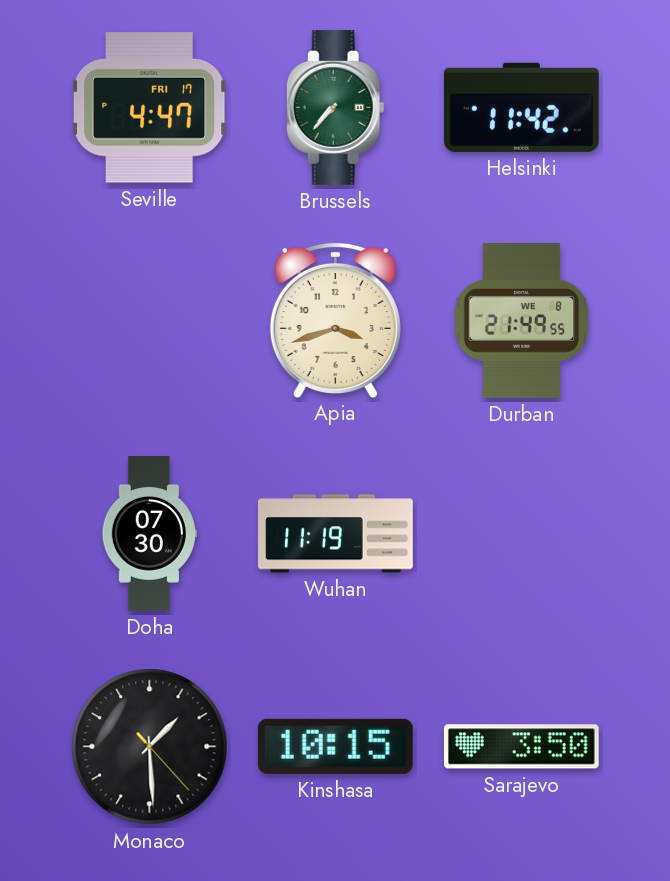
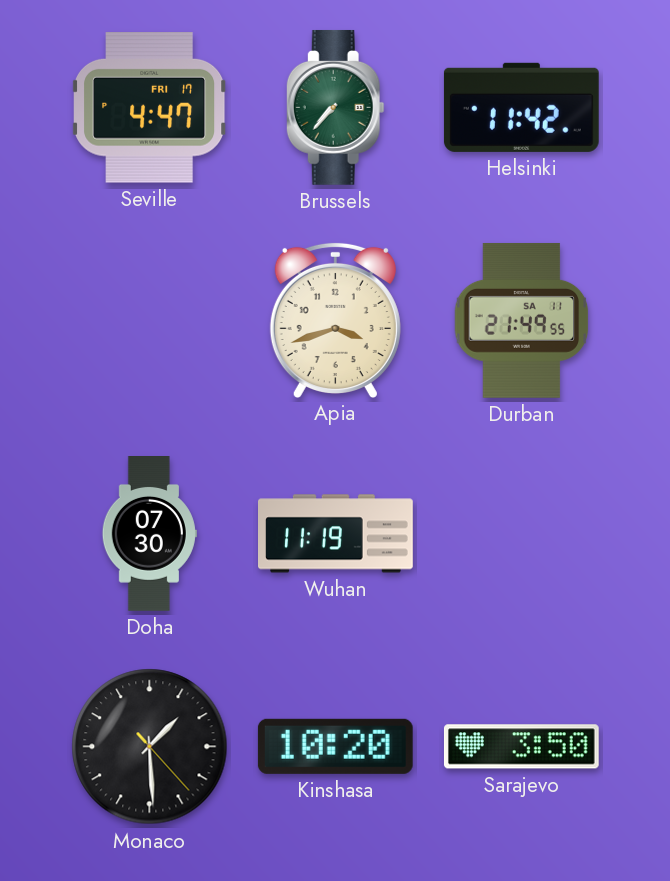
Durban date: WE 8 -> SA 11 (522, 320)
Kinshasa: 10:15 -> 10:20 (335, 746)
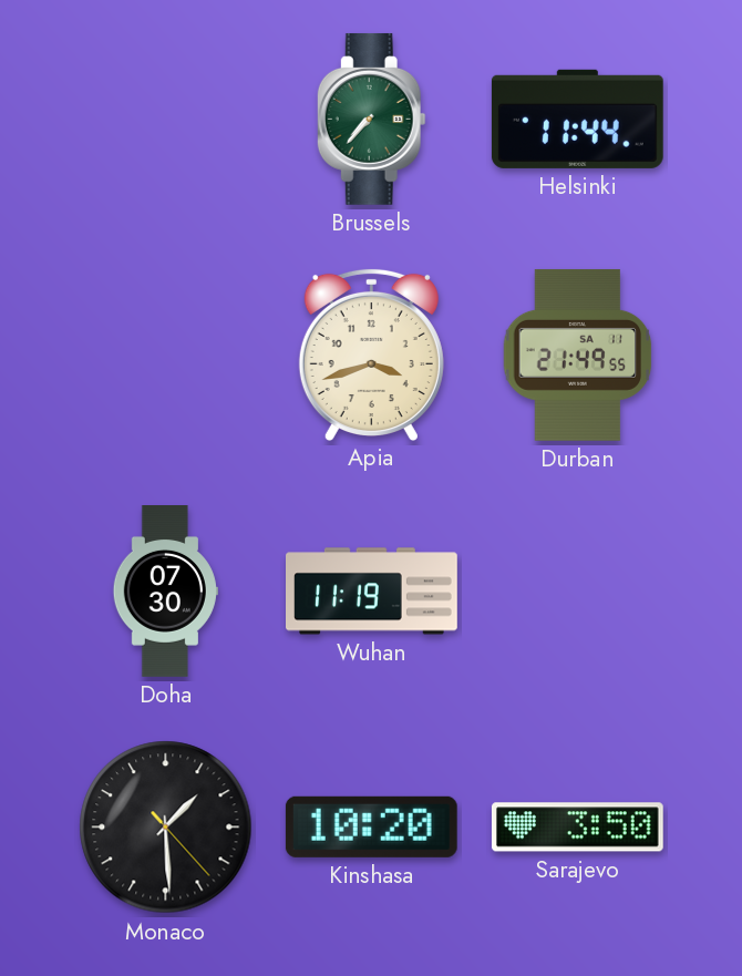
Seville: 4:47 -> none (150, 108)
Helsinki: 11:42 -> 11:44 (577, 119)
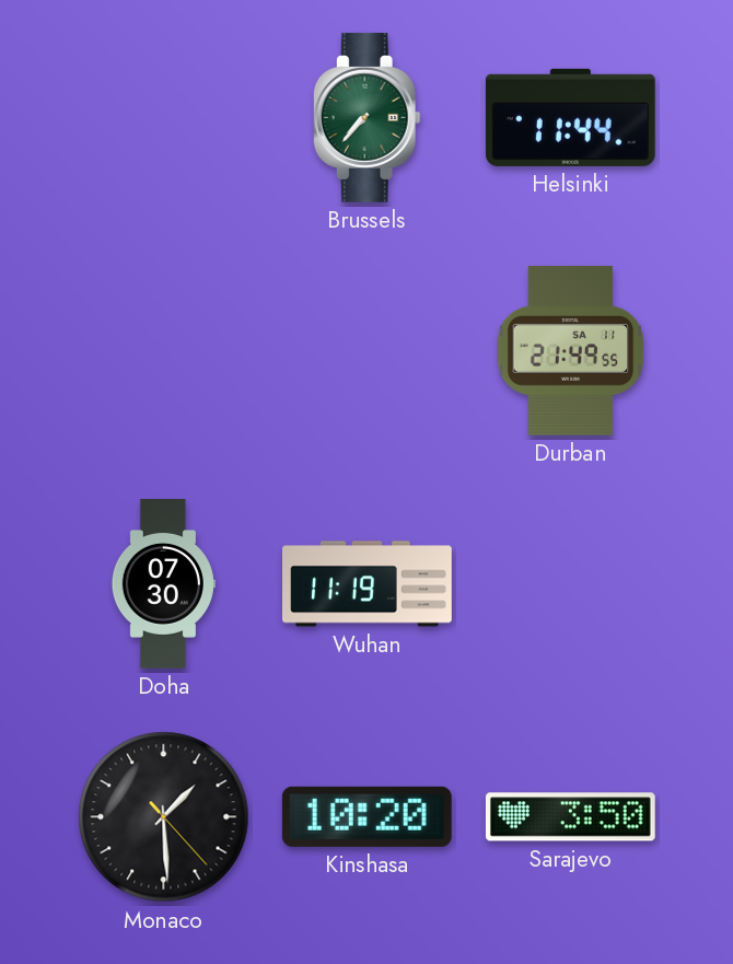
Apia: 3:42 -> none (371, 355)
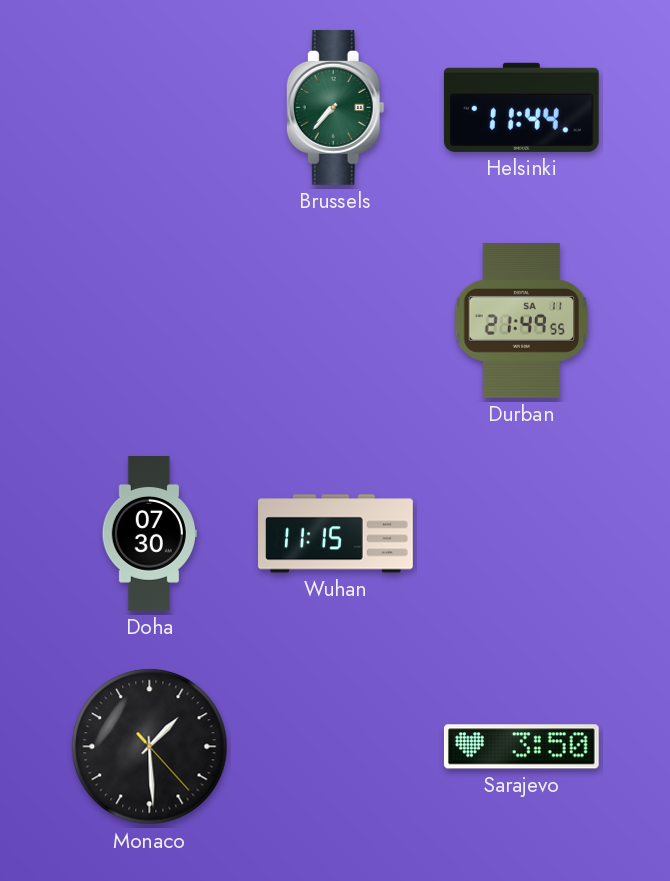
Wuhan: 11:19 -> 11:15 (336, 534)
Kinshasa: 10:20 -> none (366, 816)
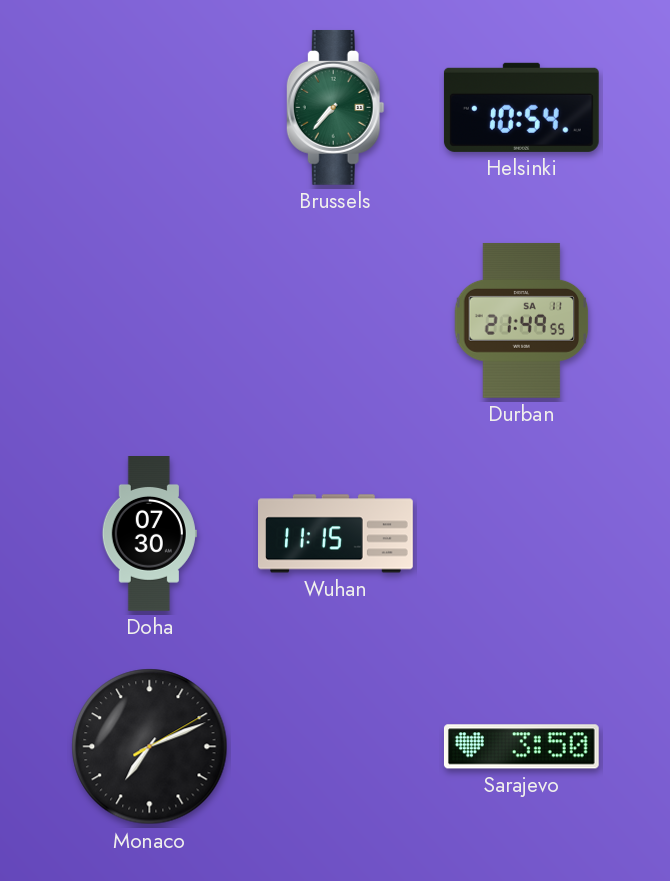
Helsinki: 11:44 -> 10:54 (521, 107)
Monaco: 1:29 -> 7:11 (150, 747)
